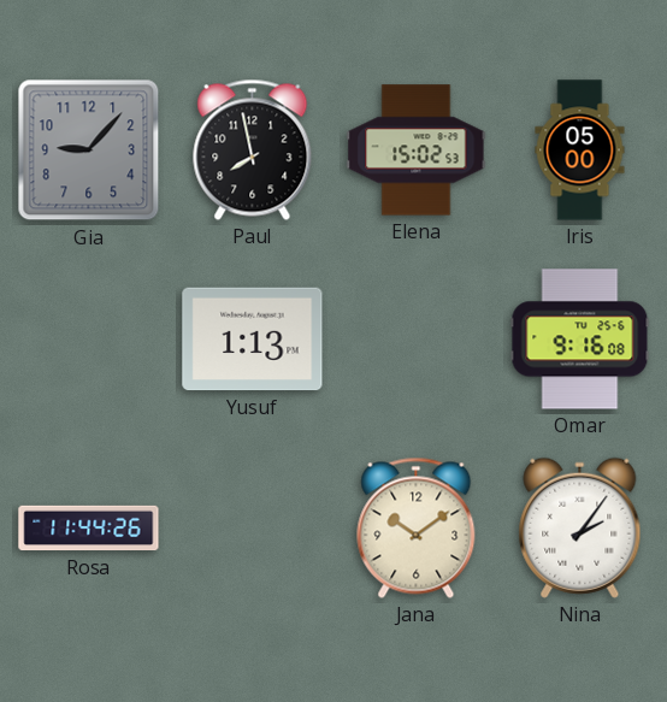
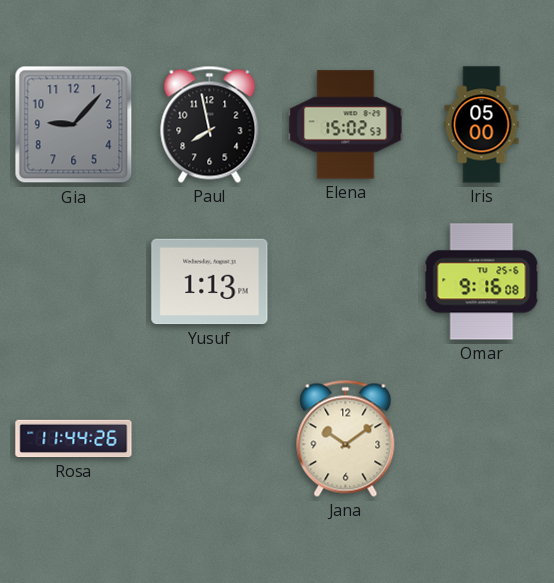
Nina: 2:06 -> none (580, 527)
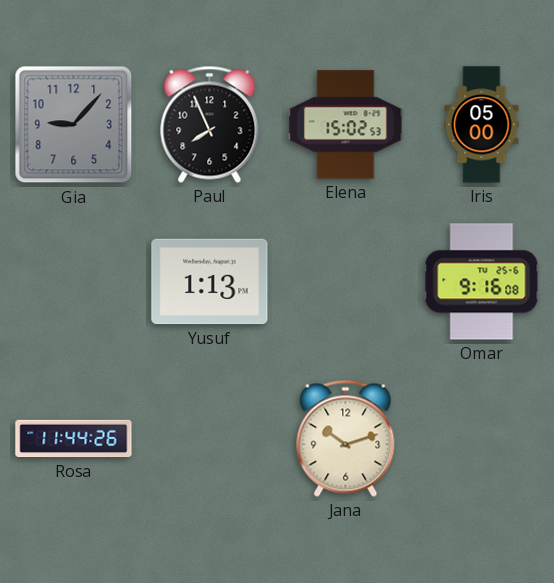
Paul: 7:58 -> 7:56 (210, 124)
Jana: 10:09 -> 10:12 (346, 438)
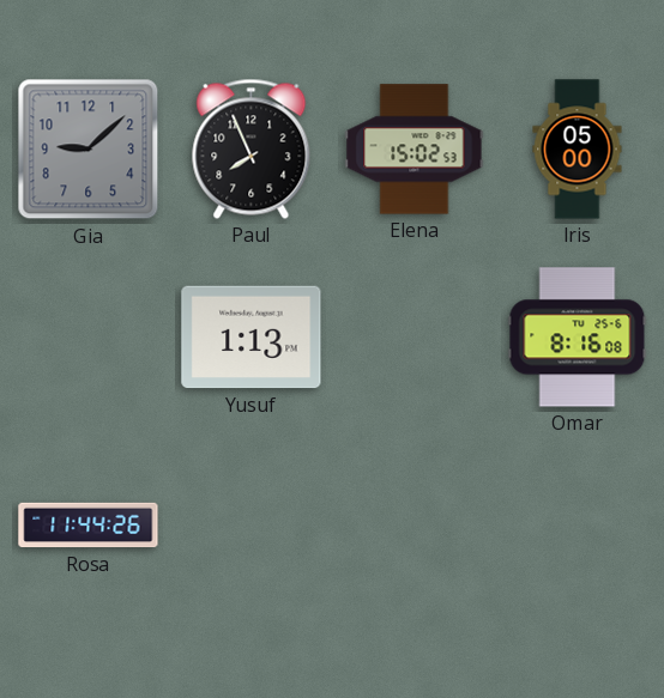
Gia: 9:07 -> 9:08 (89, 150)
Omar: 9:16 -> 8:16 (578, 338)
Jana: 10:12 -> none (346, 438)
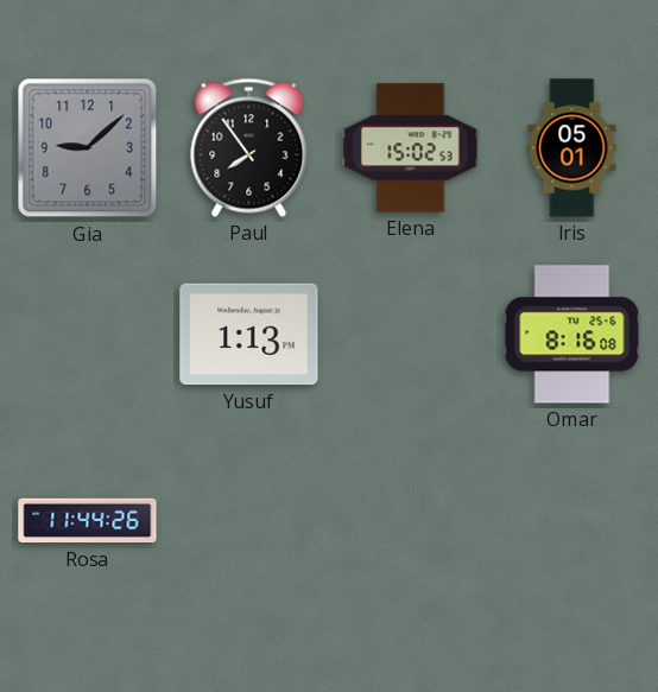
Paul: 7:56 -> 7:54 (249, 147)
Iris: 05:00 -> 05:01 (572, 148)
